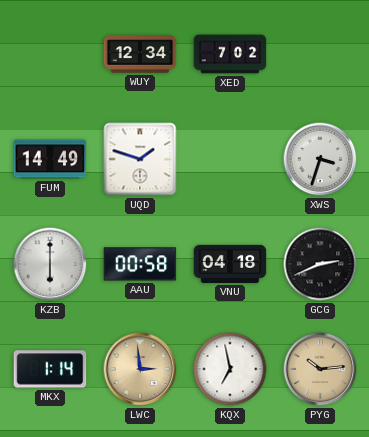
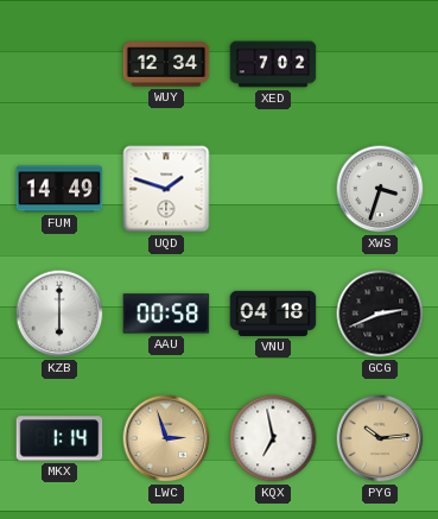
LWC: 2:59 -> 2:57 (166, 438)
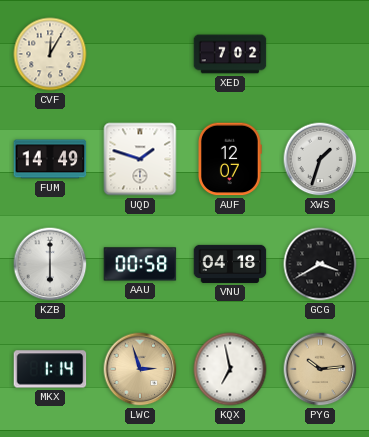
CVF: none -> 12:05 (50, 54)
WUY: 12:34 -> none (166, 64)
AUF: none -> 12:07 (230, 159)
XWS: 3:33 -> 1:33 (320, 159)
GCG: 2:41 -> 3:40 (320, 264)
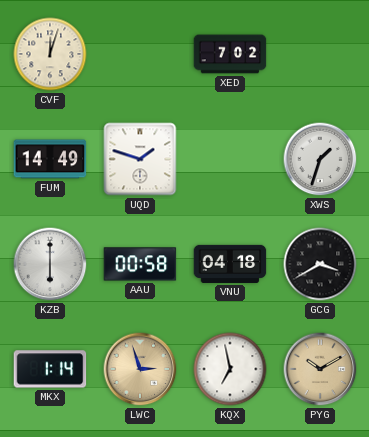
CVF: 12:05 -> 12:03 (50, 54)
AUF: 12:07 -> none (230, 159)
PYG: 10:14 -> 10:10 (320, 369)
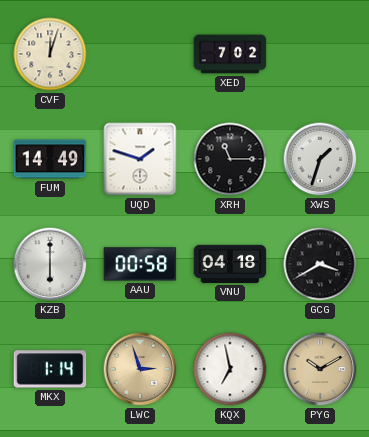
XRH: none -> 11:15 (230, 159)
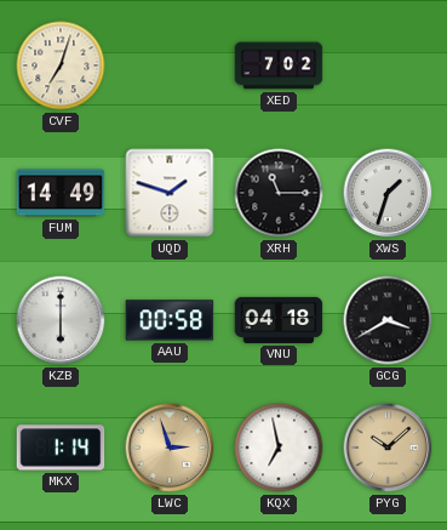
CVF: 12:03 -> 7:03 (61, 65)
PYG: 10:10 -> 10:08 (388, 448)
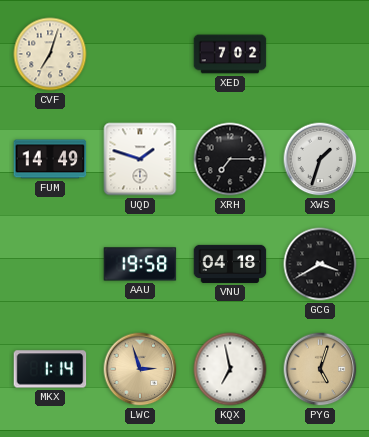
XRH: 11:15 -> 7:15 (230, 159)
KZB: 6:00 -> none (61, 320)
AAU: 00:58 -> 19:58 (140, 264)
PYG: 10:08 -> 5:03 (320, 369)
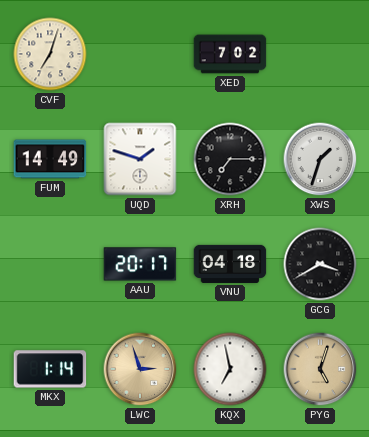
AAU: 19:58 -> 20:17 (140, 264)
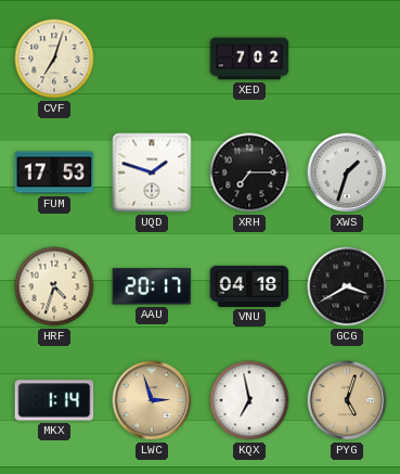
FUM: 14:49 -> 17:53 (54, 172)
HRF: none -> 4:33 (54, 286)
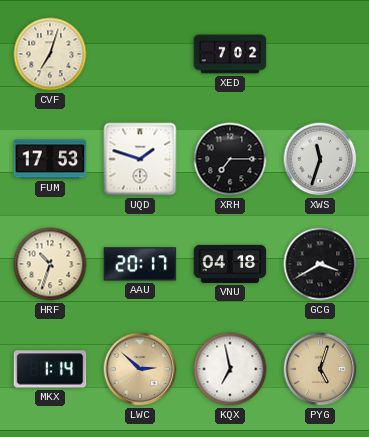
XWS: 1:33 -> 11:33 (320, 159)
HRF: 4:33 -> 10:33 (50, 264)
LWC: 2:57 -> 2:52 (140, 369)
